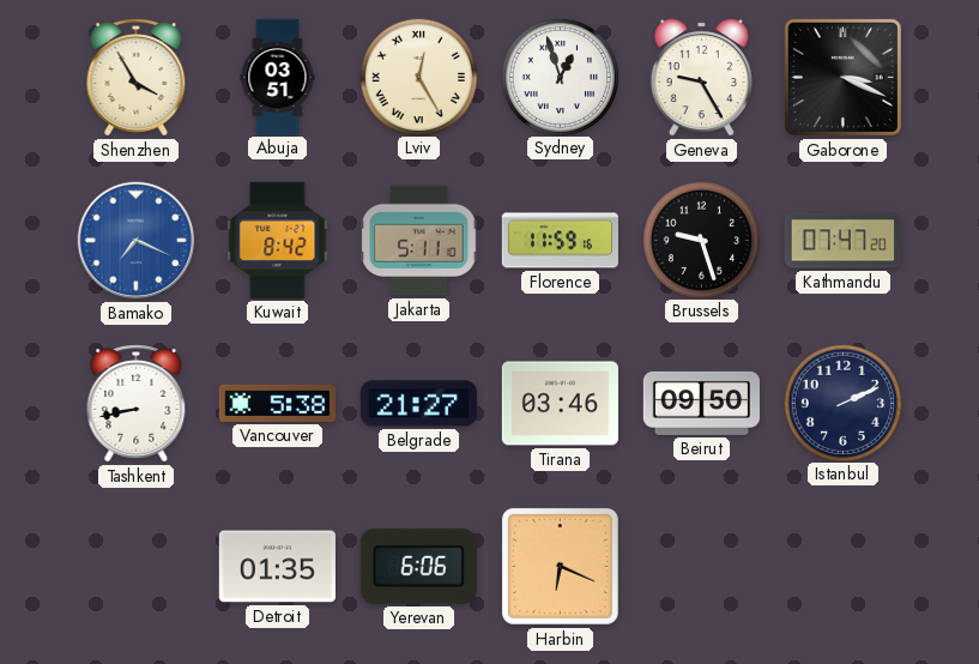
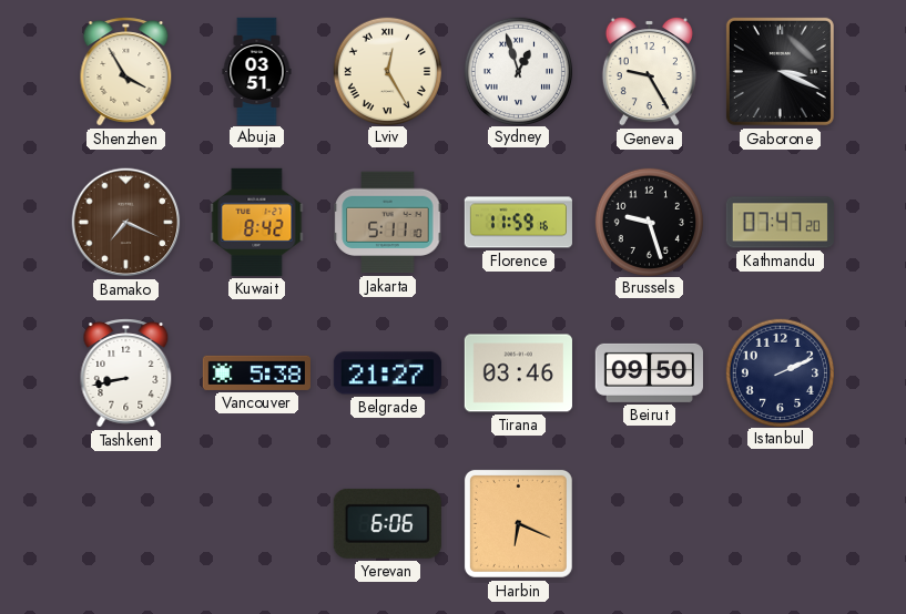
Bamako dial: blue -> brown (126, 223)
Detroit: 01:35 -> none (277, 567)
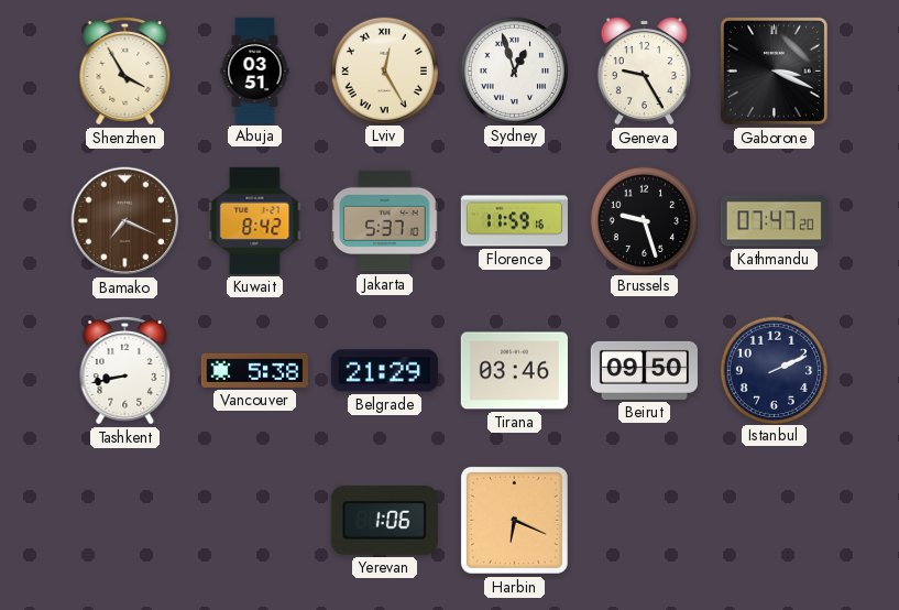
Jakarta: 5:11 -> 5:37 (385, 221)
Belgrade: 21:27 -> 21:29 (384, 371)
Yerevan: 6:06 -> 1:06 (384, 520)
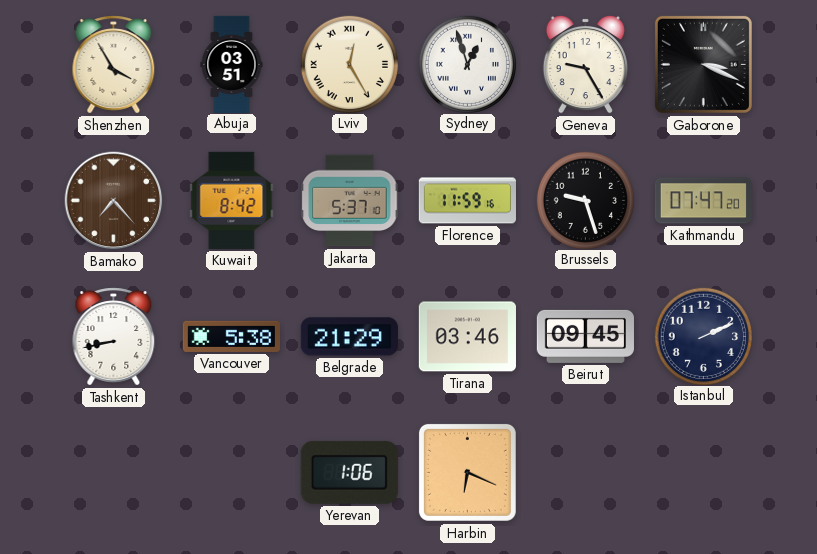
Bamako: 7:19 -> 7:23 (114, 201)
Beirut: 09:50 -> 09:45 (585, 336)
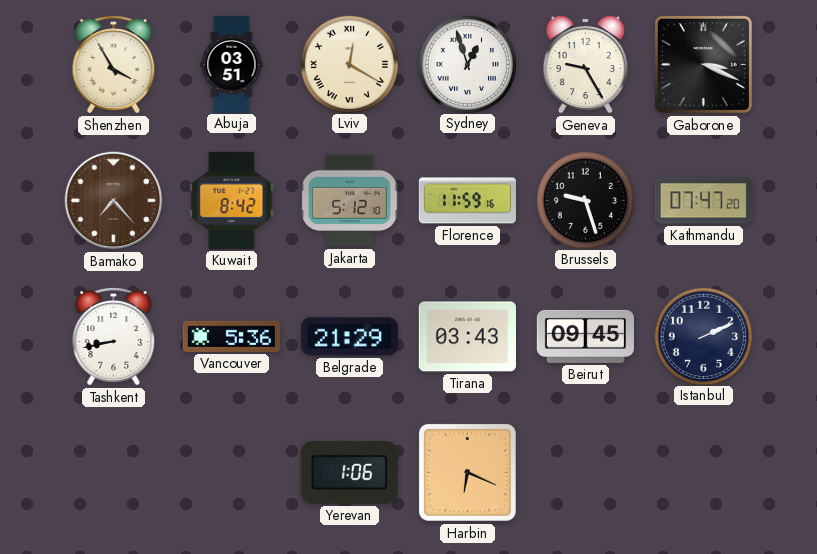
Lviv: 12:25 -> 12:20 (349, 64)
Jakarta: 5:37 -> 5:12 (350, 201)
Vancouver: 5:38 -> 5:36 (231, 336)
Tirana: 03:46 -> 03:43 (467, 337)
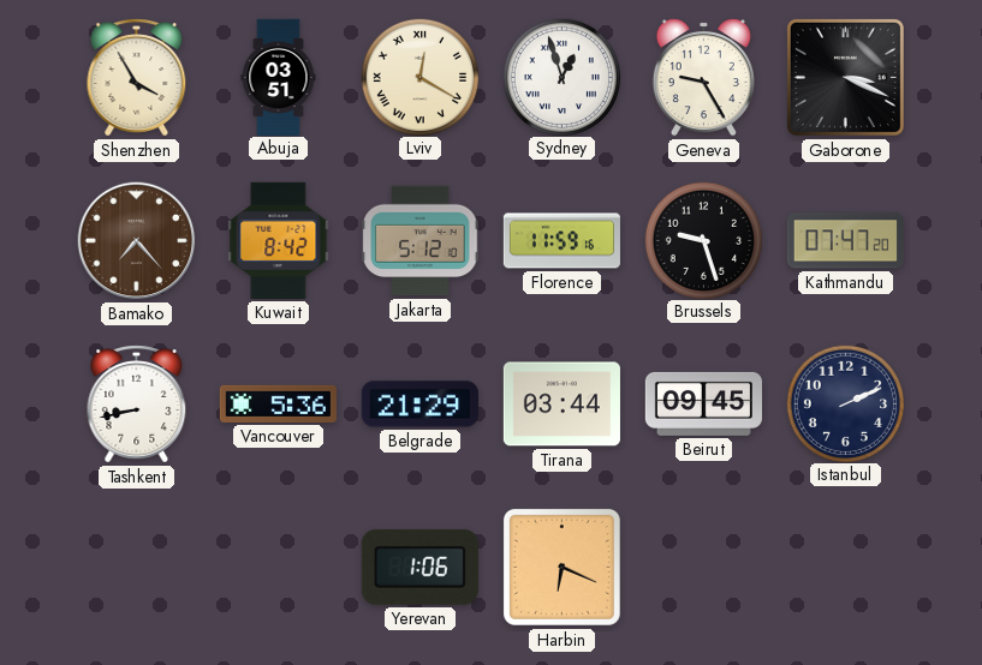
Tirana: 03:43 -> 03:44 (561, 405)
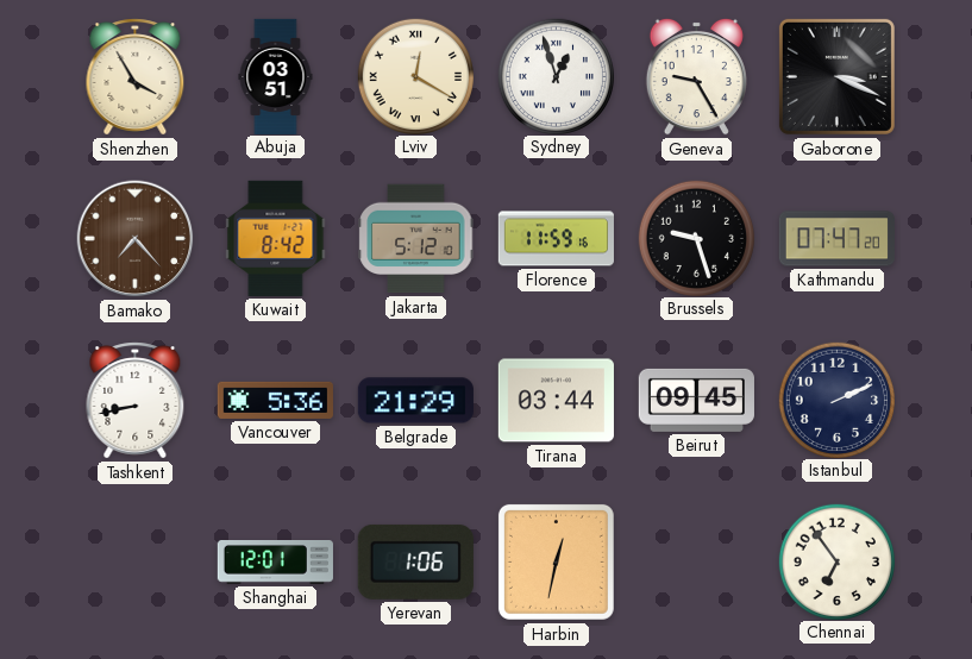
Shanghai: none -> 12:01 (275, 563)
Harbin: 6:19 -> 12:32 (556, 561)
Chennai: none -> 6:54 (836, 561)
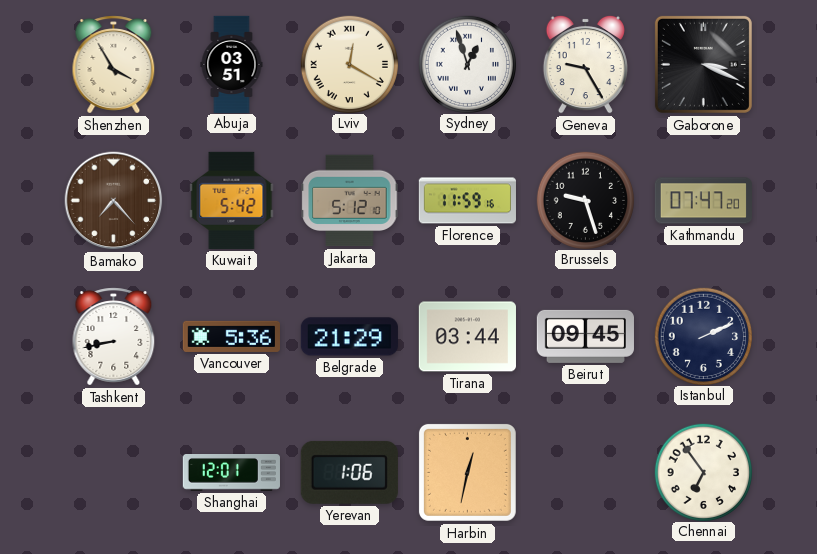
Kuwait: 8:42 -> 5:42 (232, 200)
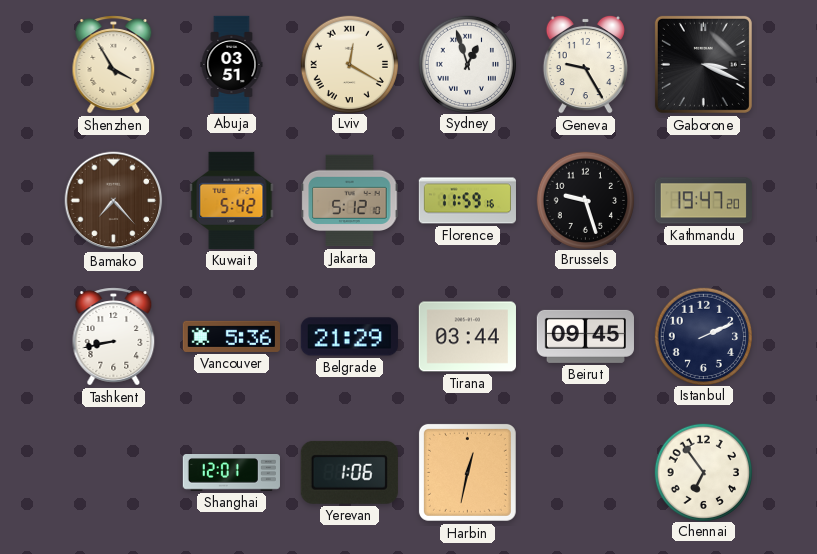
Kathmandu: 07:47 -> 19:47 (703, 201)
